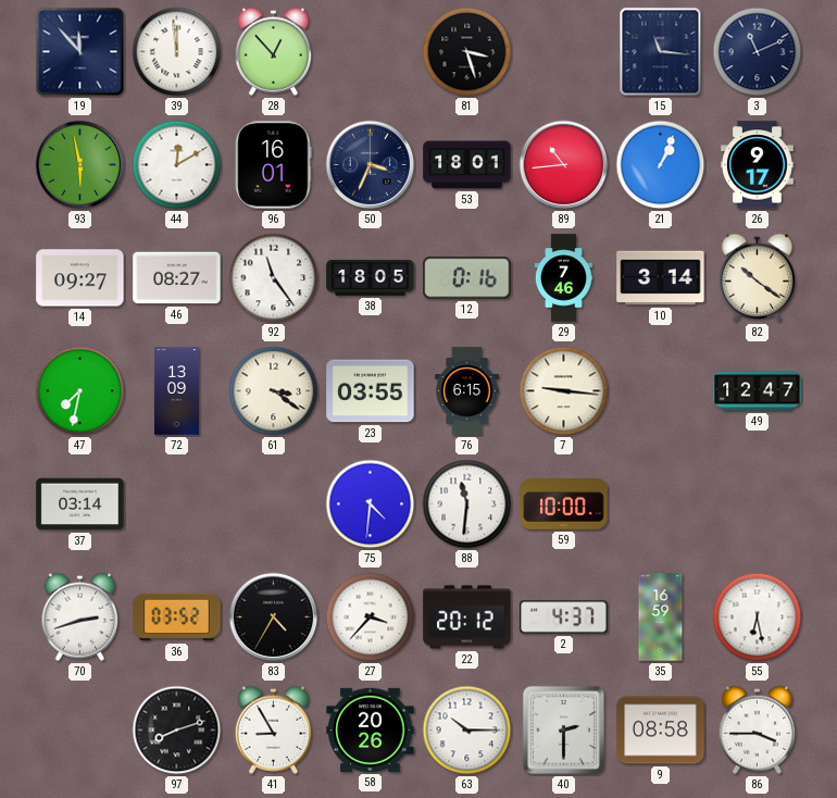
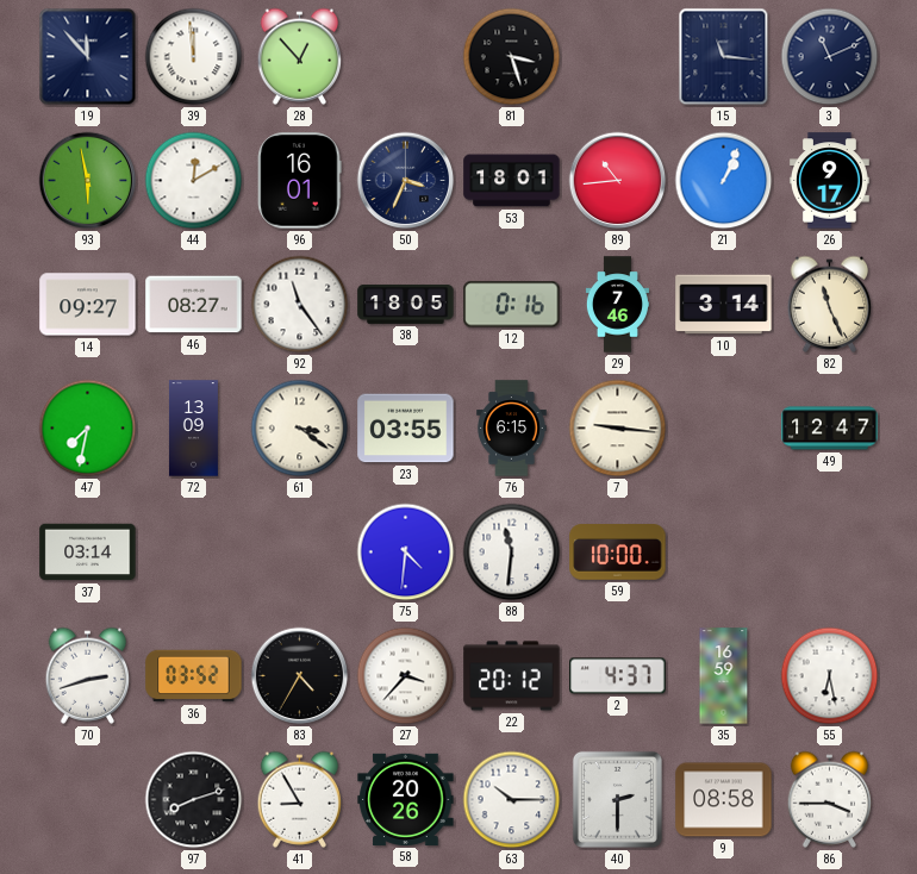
82: 10:21 -> 11:26 (830, 304)
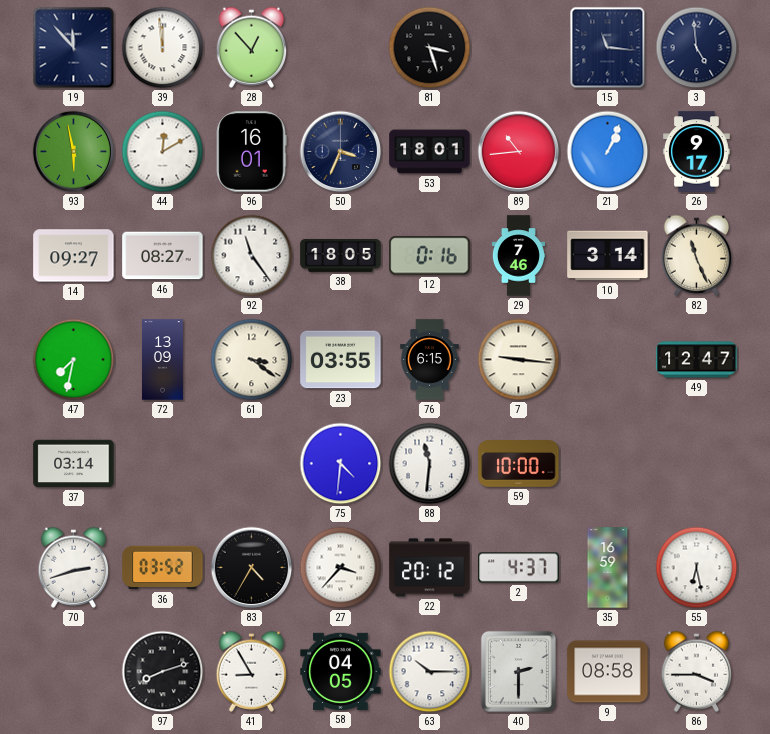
3: 11:11 -> 4:59 (697, 48)
58: 20:26 -> 04:05 (341, 671)
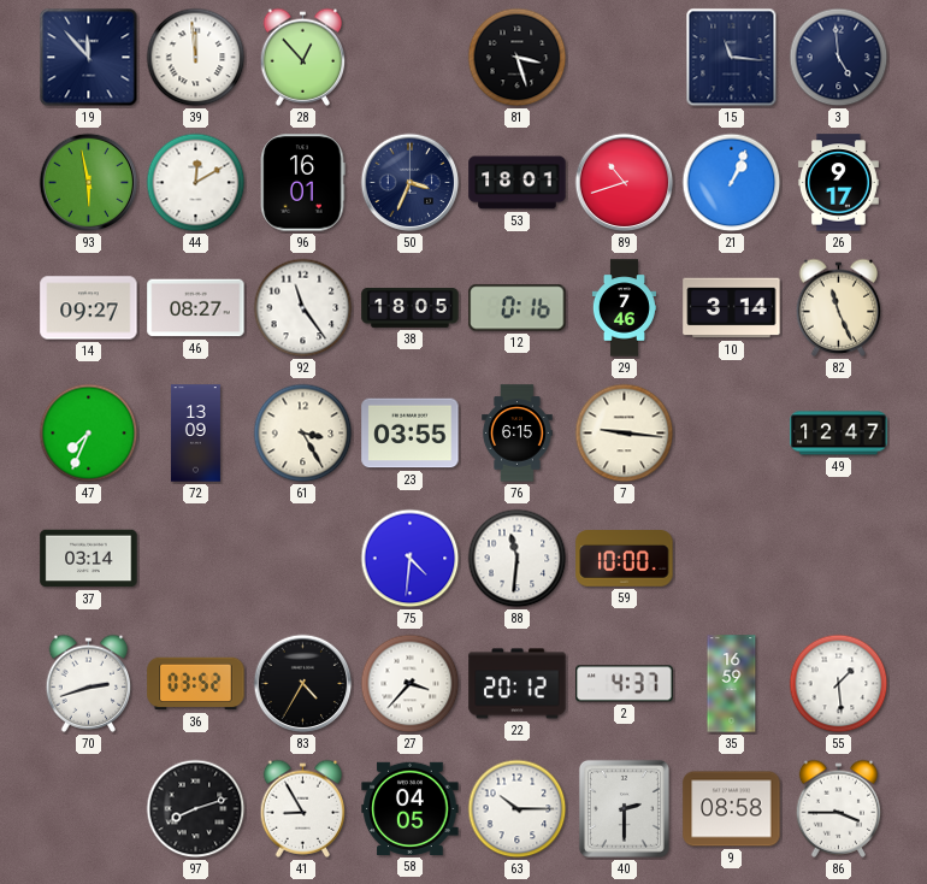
89: 10:44 -> 10:42 (625, 183)
47: 7:32 -> 7:34 (89, 434)
61: 3:21 -> 3:25 (303, 434)
55: 6:28 -> 1:29 (839, 684)
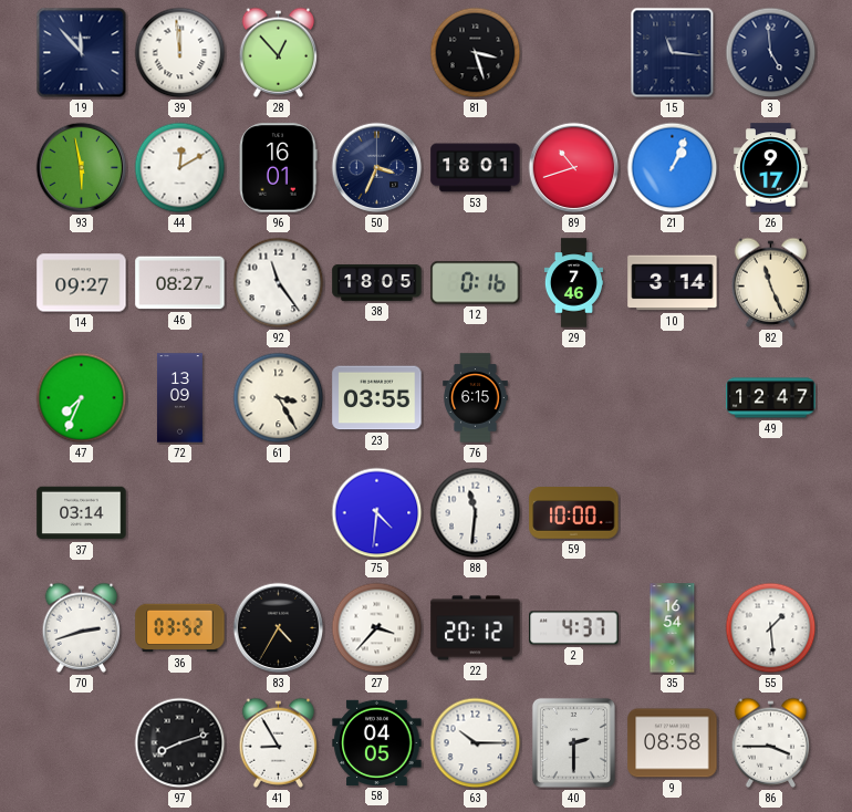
7: 9:16 -> none (625, 434)
35: 16:59 -> 16:54 (673, 628)
